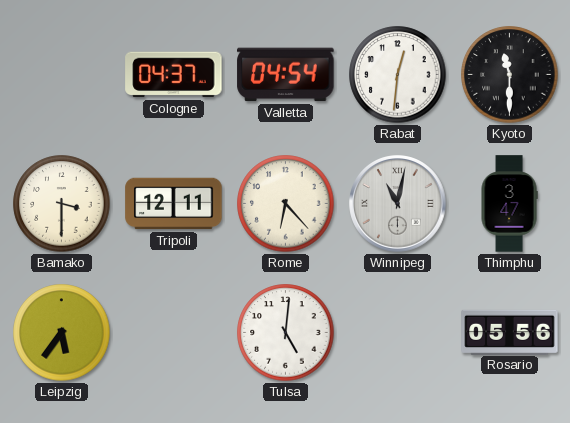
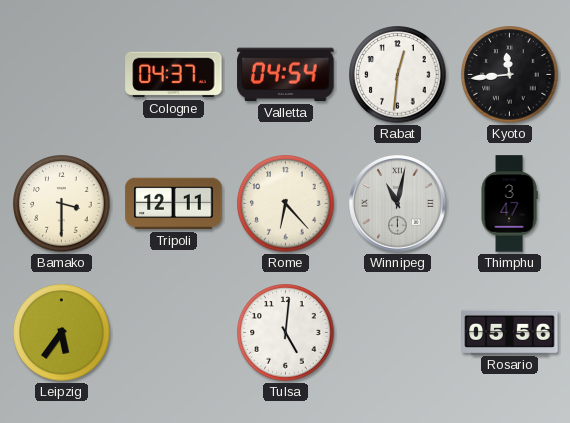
Kyoto: 11:30 -> 11:44 (510, 75)
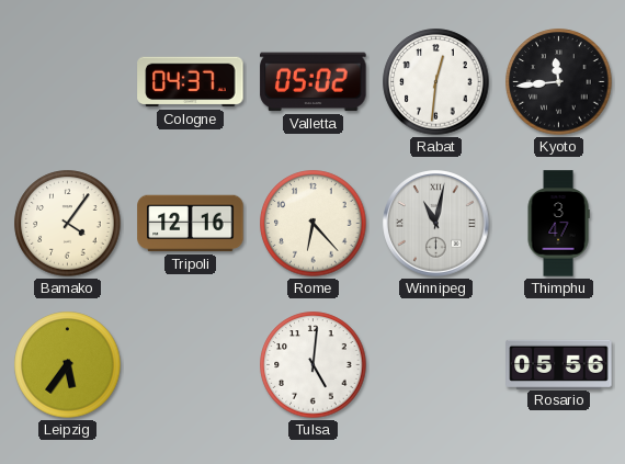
Valletta: 04:54 -> 05:02 (314, 82)
Bamako: 3:30 -> 4:06 (68, 224)
Tripoli: 12:11 -> 12:16 (191, 224)
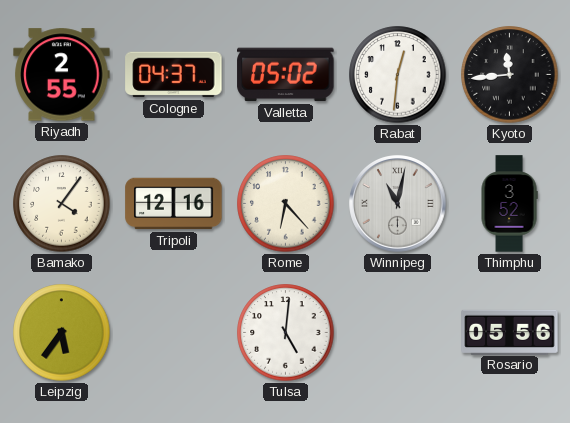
Riyadh: none -> 2:55 (62, 75)
Thimphu: 3:47 -> 3:52 (509, 204)
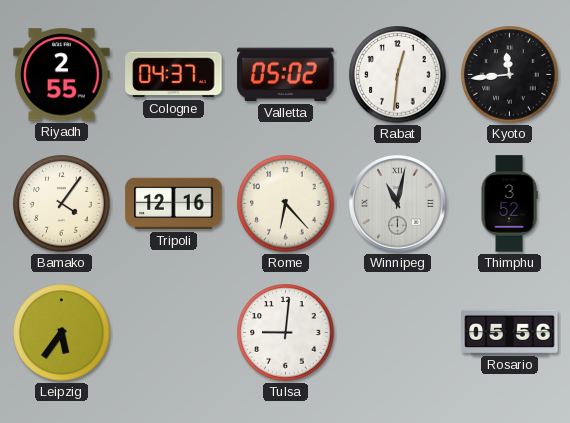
Tulsa: 5:01 -> 9:01 (286, 333)
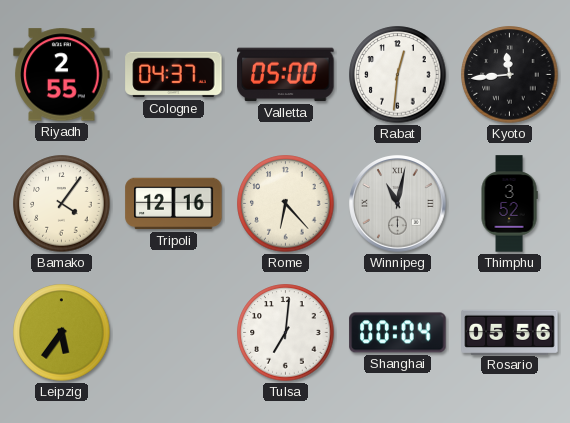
Valletta: 05:02 -> 05:00 (286, 75)
Tulsa: 9:01 -> 7:01 (286, 333)
Shanghai: none -> 00:04 (398, 333)
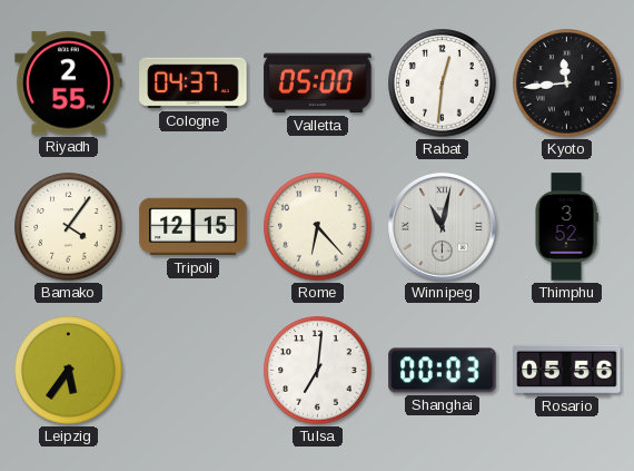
Tripoli: 12:16 -> 12:15 (194, 227)
Shanghai: 00:04 -> 00:03 (443, 371)
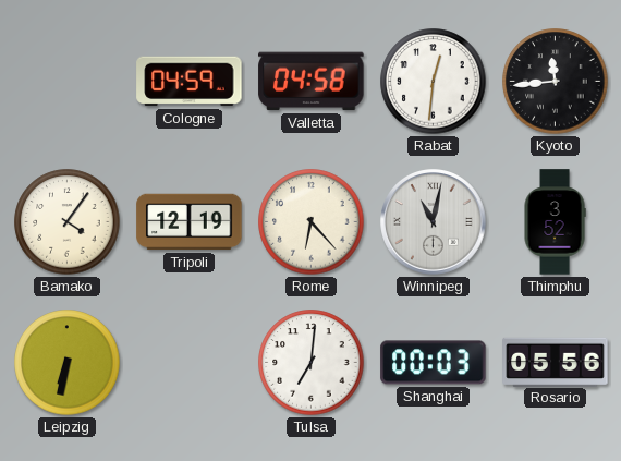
Riyadh: 2:55 -> none (69, 84)
Cologne: 04:37 -> 04:59 (190, 82)
Valletta: 05:00 -> 04:58 (312, 82)
Tripoli: 12:15 -> 12:19 (190, 222)
Leipzig: 5:36 -> 6:32 (68, 363)
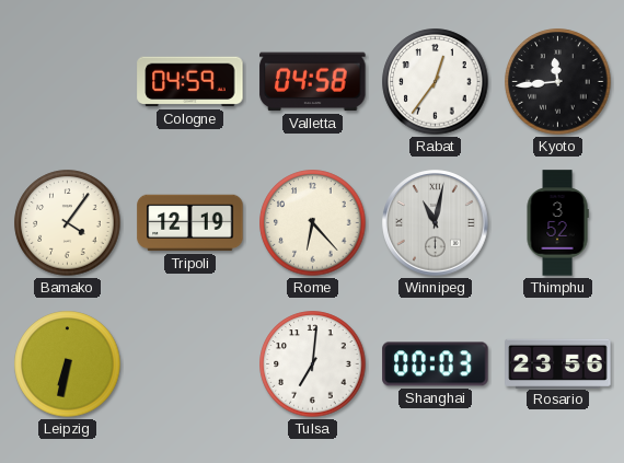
Rabat: 12:31 -> 12:36 (436, 82)
Rosario: 05:56 -> 23:56 (558, 363)
